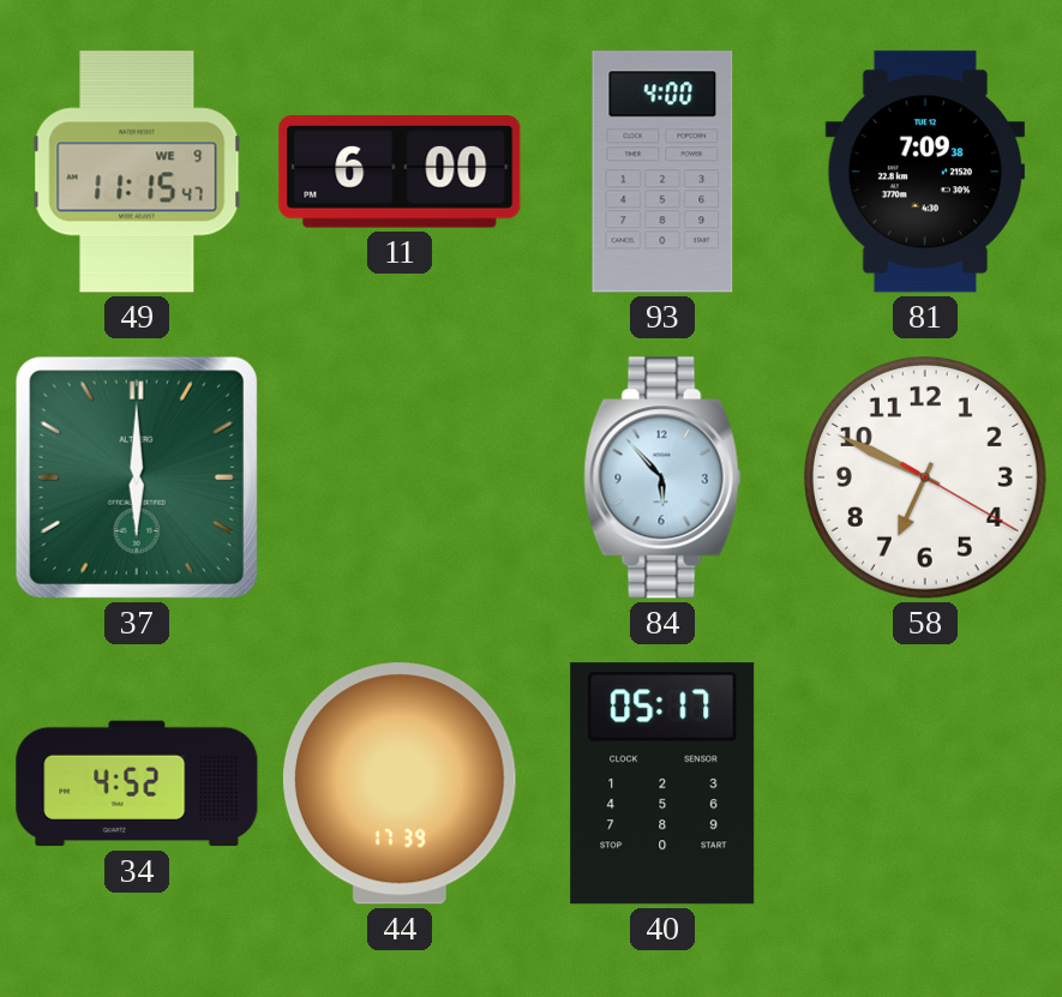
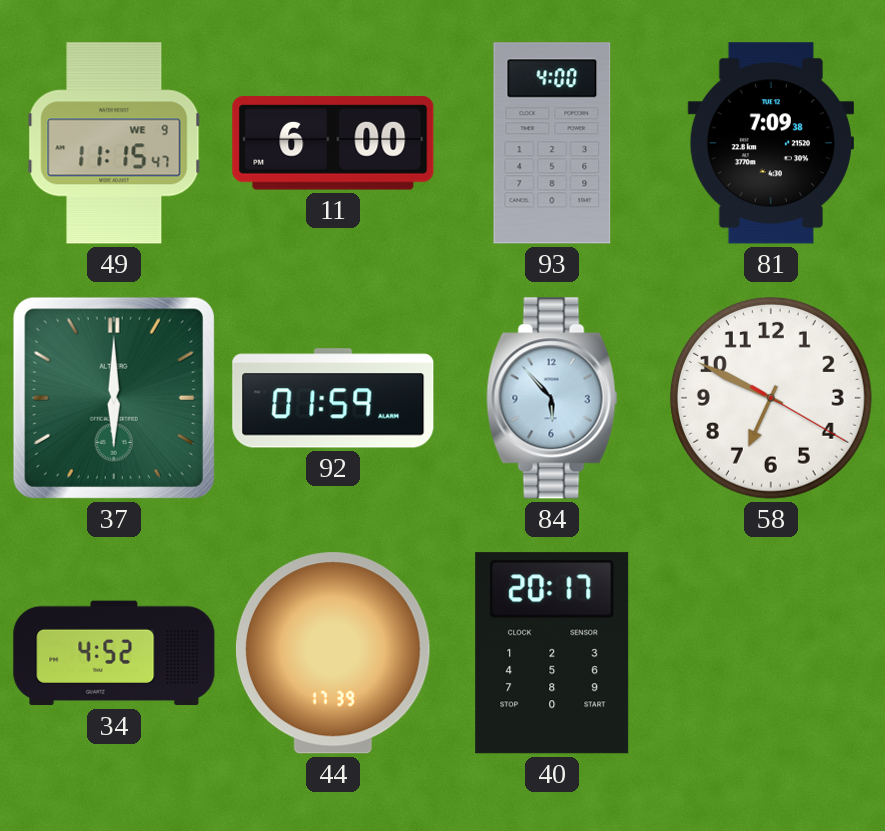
92: none -> 01:59 (333, 398)
40: 05:17 -> 20:17 (552, 653)
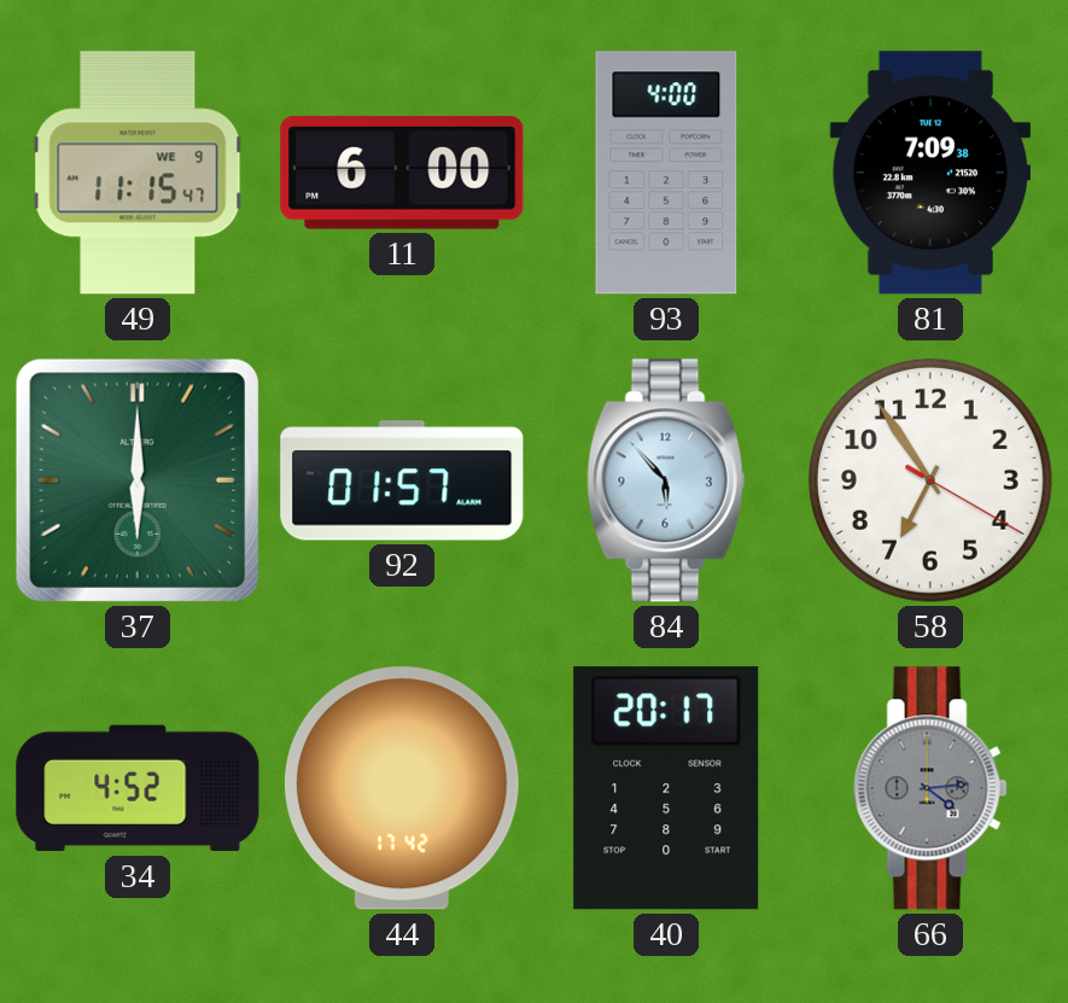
92: 01:59 -> 01:57 (402, 480)
58: 6:49 -> 6:54 (930, 480)
44: 17:39 -> 17:42 (402, 788)
66: none -> 4:14 (930, 788)
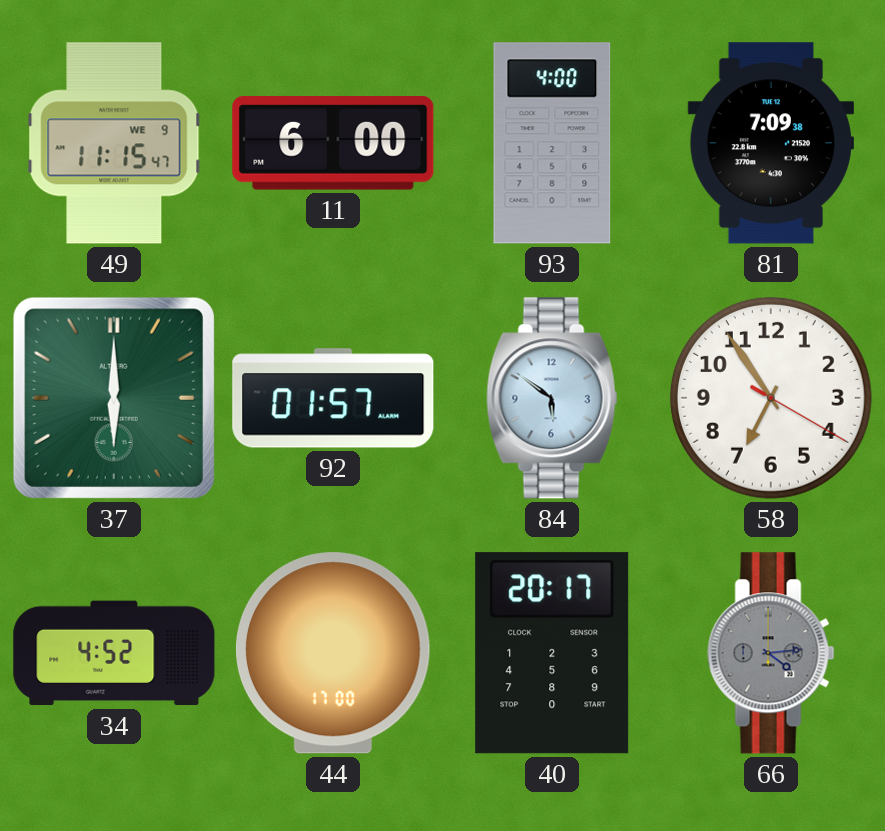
84: 5:53 -> 5:51 (552, 398)
44: 17:42 -> 17:00 (333, 653)
